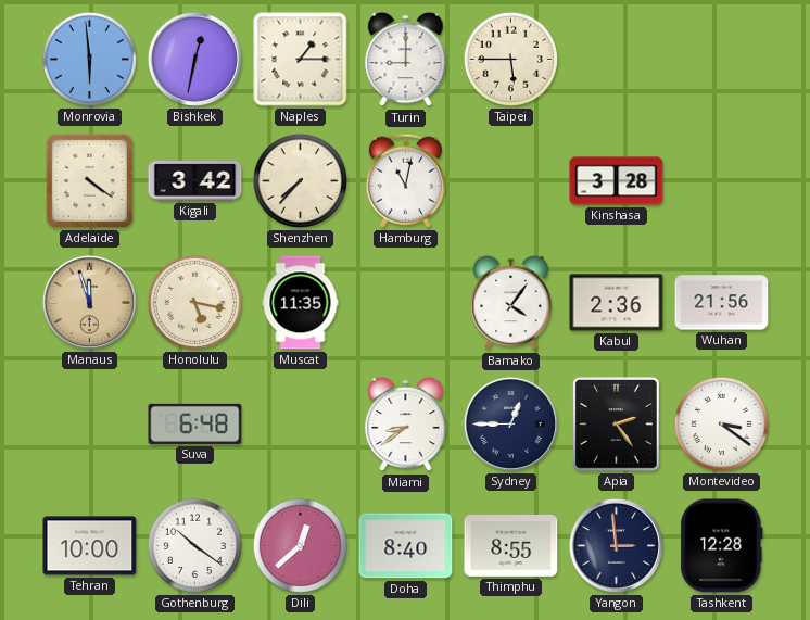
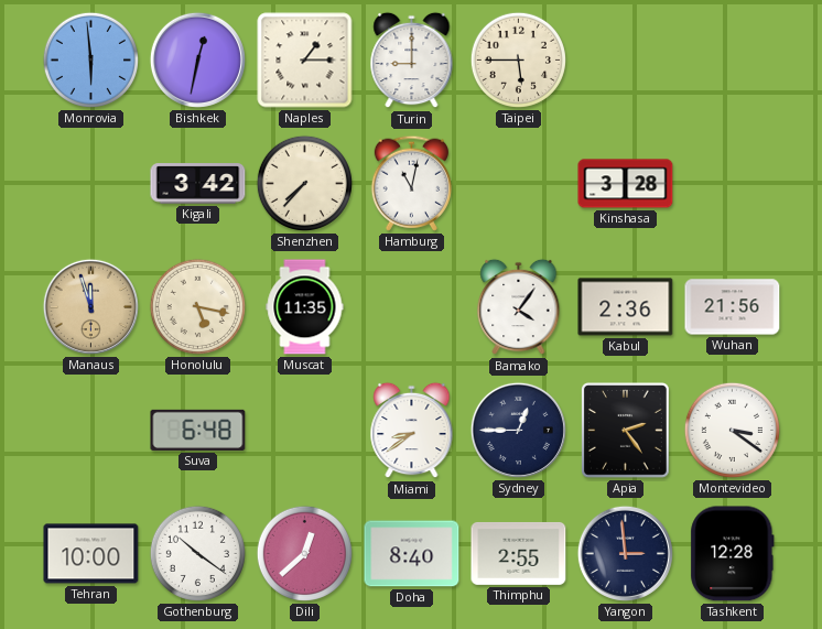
Adelaide: 4:21 -> none (89, 180)
Thimphu: 8:55 -> 2:55 (519, 553)
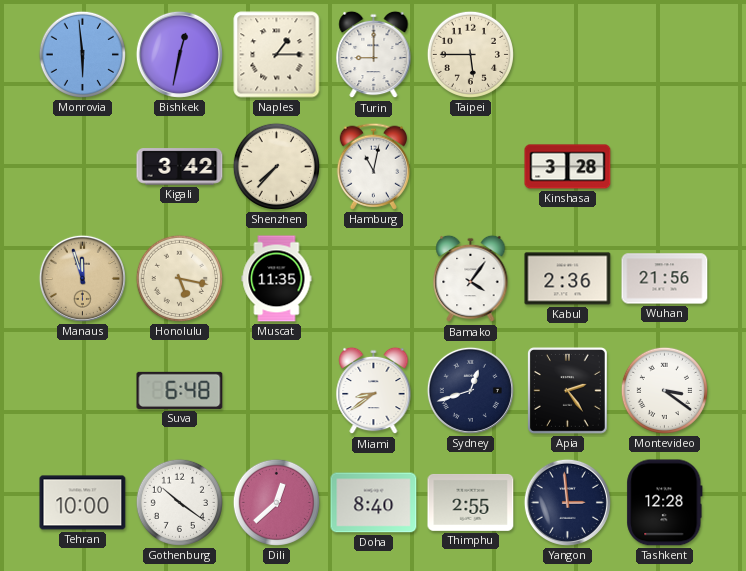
Sydney: 12:45 -> 12:42 (470, 390)
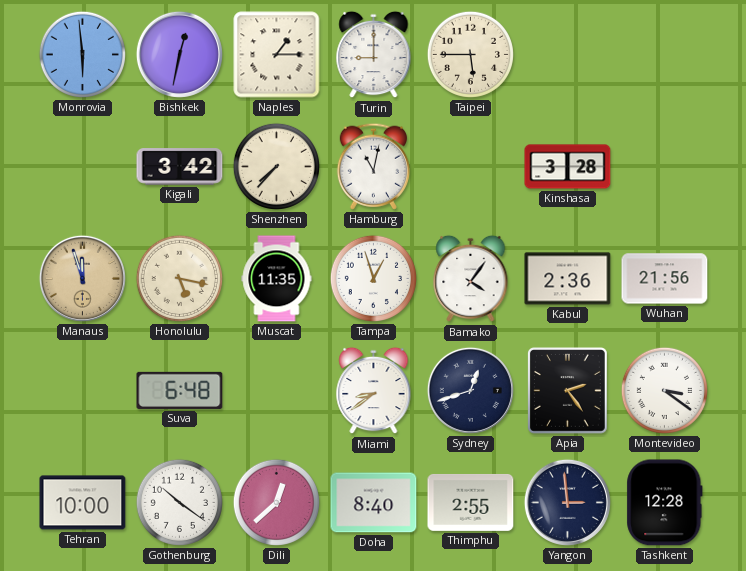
Tampa: none -> 12:57 (373, 278)
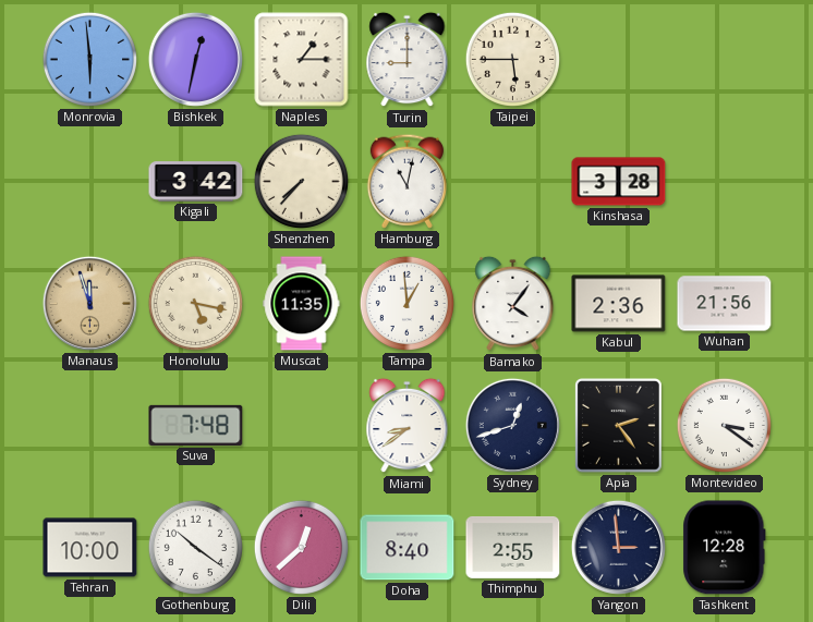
Tampa: 12:57 -> 12:59 (406, 303)
Suva: 6:48 -> 7:48 (196, 425)
